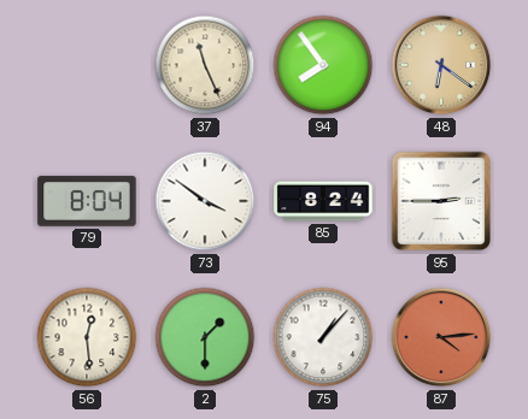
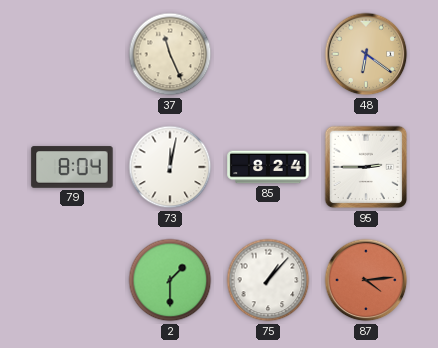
94: 7:54 -> none (323, 65)
73: 3:51 -> 12:02 (170, 167)
56: 12:29 -> none (87, 337)
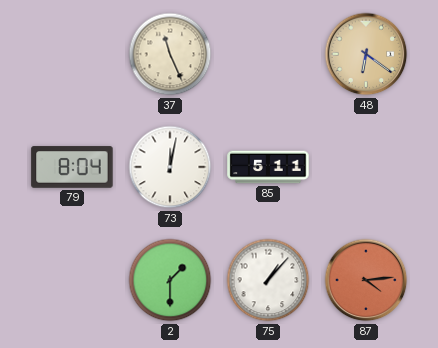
85: 8:24 -> 5:11 (268, 167)
95: 2:45 -> none (366, 167)
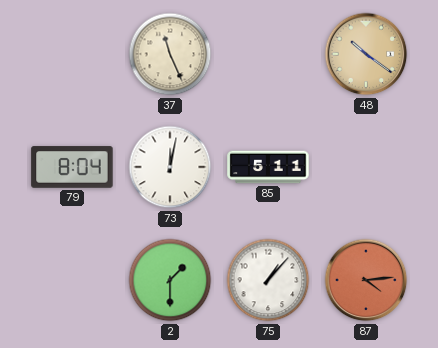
48: 6:21 -> 10:21 (366, 54)
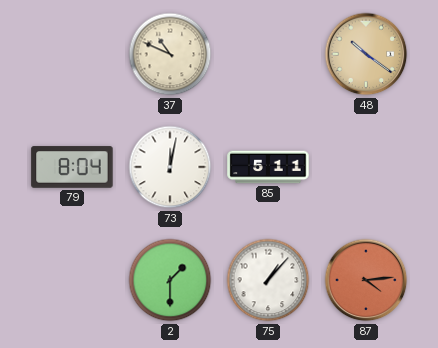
37: 11:26 -> 10:49 (170, 54)
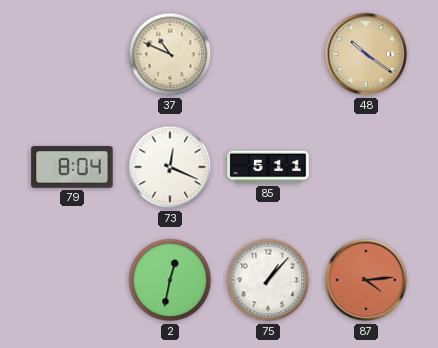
73: 12:02 -> 12:19 (170, 167)
2: 1:30 -> 12:32 (170, 280)
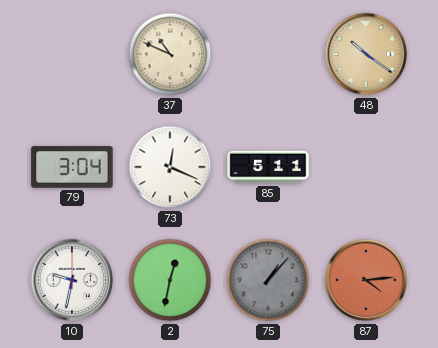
79: 8:04 -> 3:04 (72, 167)
10: none -> 9:32 (72, 280)
75 dial: white -> grey (268, 280)
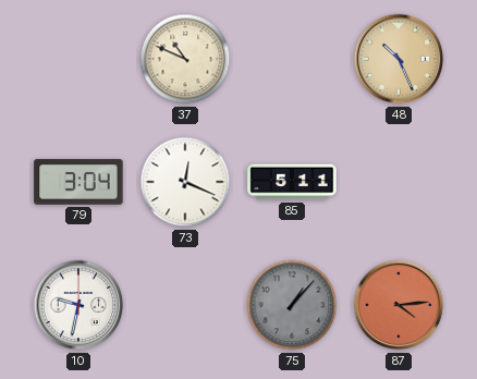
48: 10:21 -> 10:26 (399, 59)
2: 12:32 -> none (170, 280)
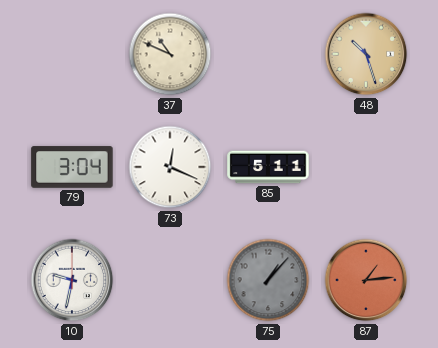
48: 10:26 -> 10:27 (366, 54)
87: 4:14 -> 1:14 (366, 280)
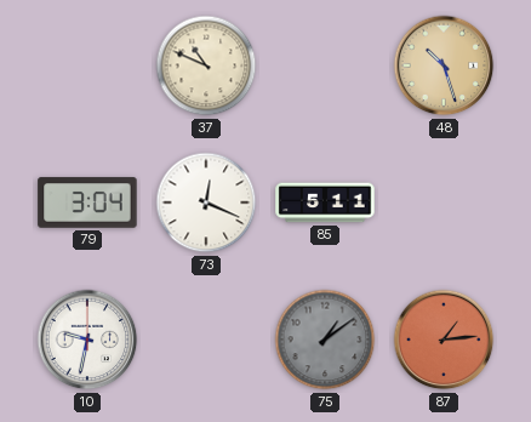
75: 1:07 -> 1:09 (325, 340)
